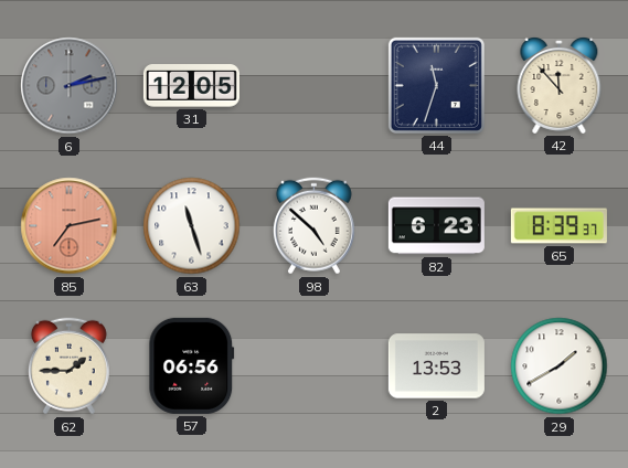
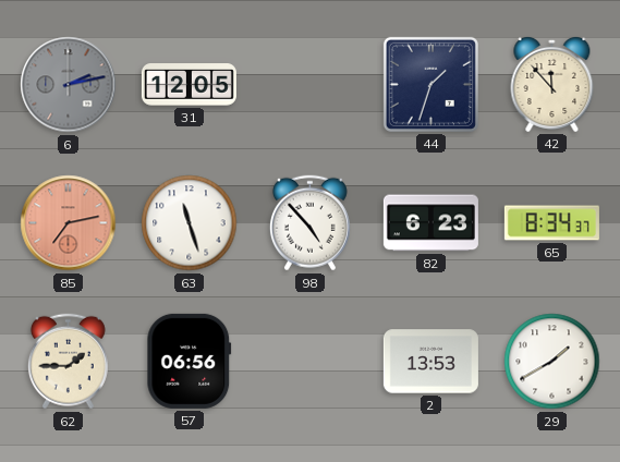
44: 11:33 -> 1:33 (430, 84)
98: 4:52 -> 4:53 (309, 223)
65: 8:39 -> 8:34 (551, 223)
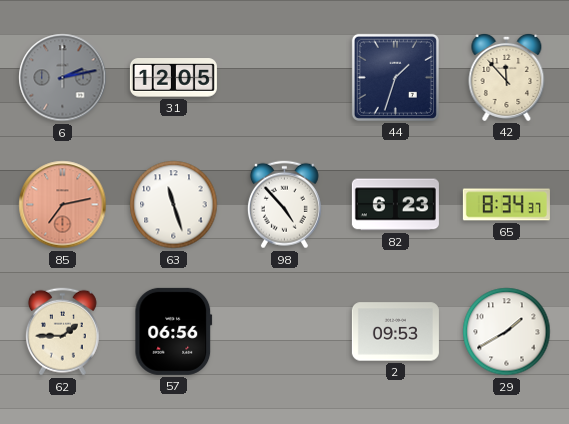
2: 13:53 -> 09:53 (395, 332)
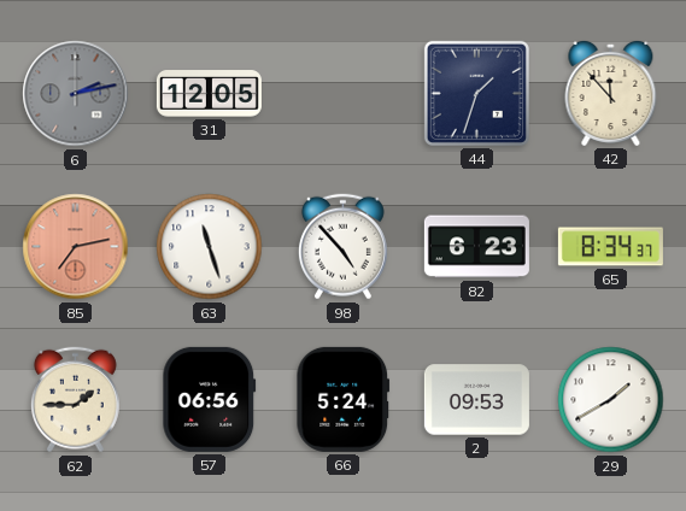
66: none -> 5:24 (344, 399)
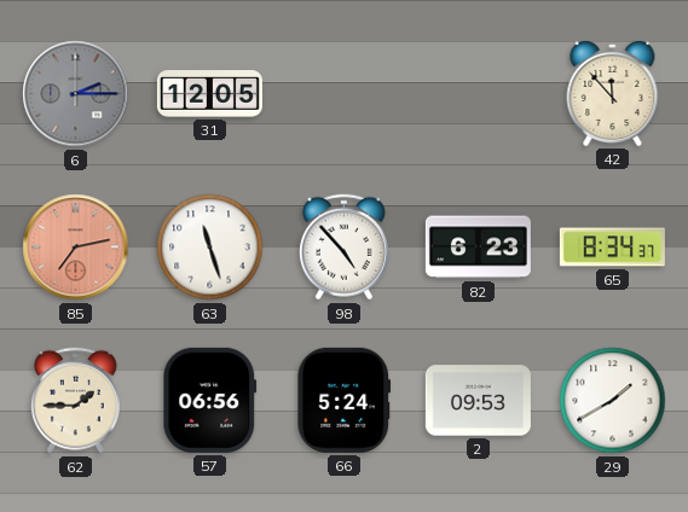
6: 2:13 -> 2:15 (76, 94)
44: 1:33 -> none (476, 93)
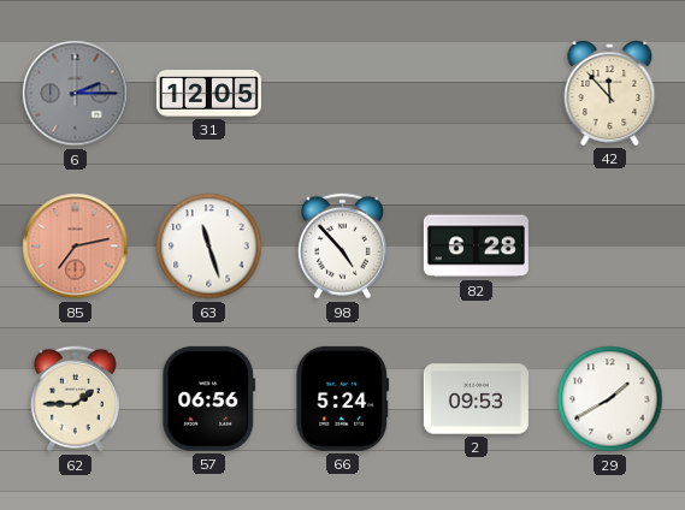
82: 6:23 -> 6:28 (476, 247)
65: 8:34 -> none (612, 248)
